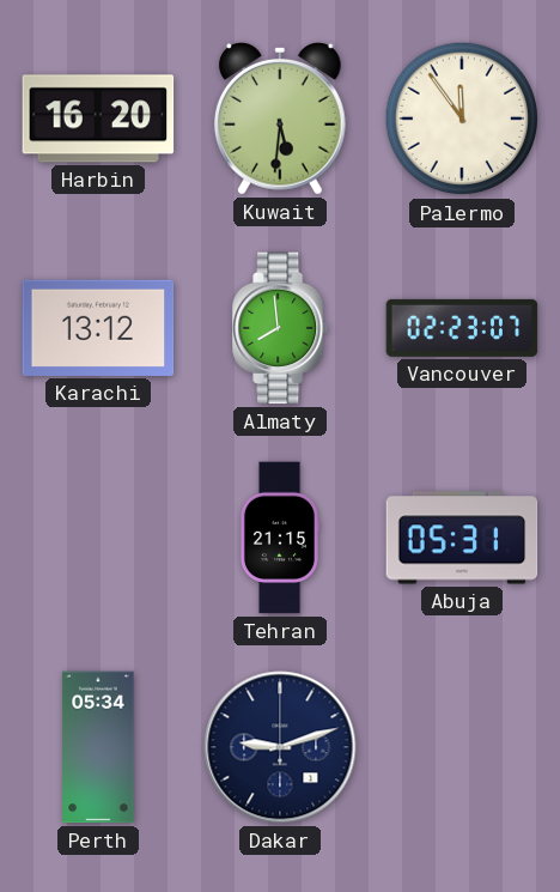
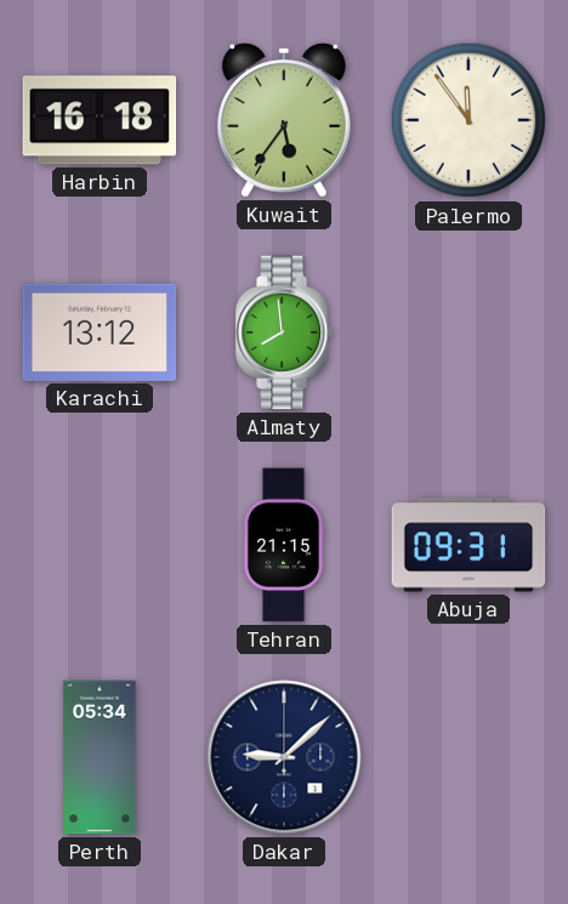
Harbin: 16:20 -> 16:18 (100, 120)
Kuwait: 5:31 -> 5:36 (284, 120)
Vancouver: 02:23 -> none (462, 328)
Abuja: 05:31 -> 09:31 (468, 545)
Dakar: 9:12 -> 9:08 (284, 757)
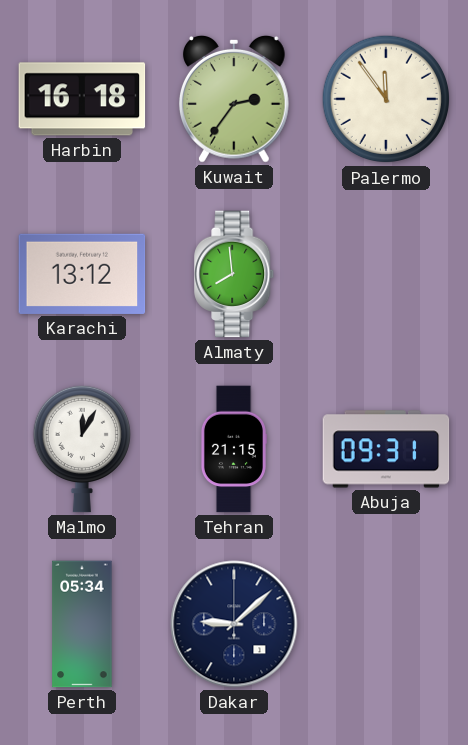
Kuwait: 5:36 -> 2:36 (234, 99)
Malmo: none -> 12:05 (82, 449)
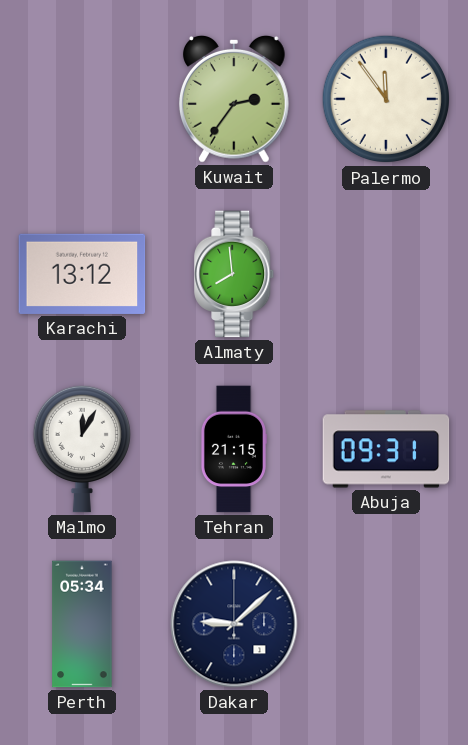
Harbin: 16:18 -> none (82, 99)
